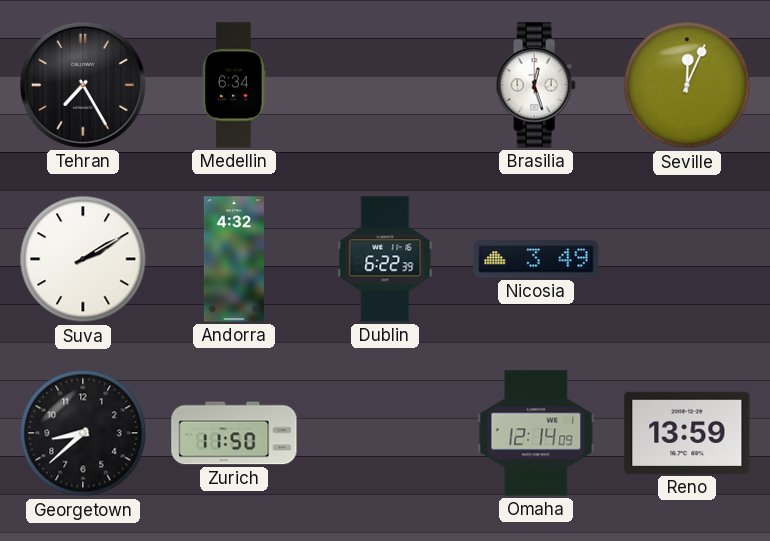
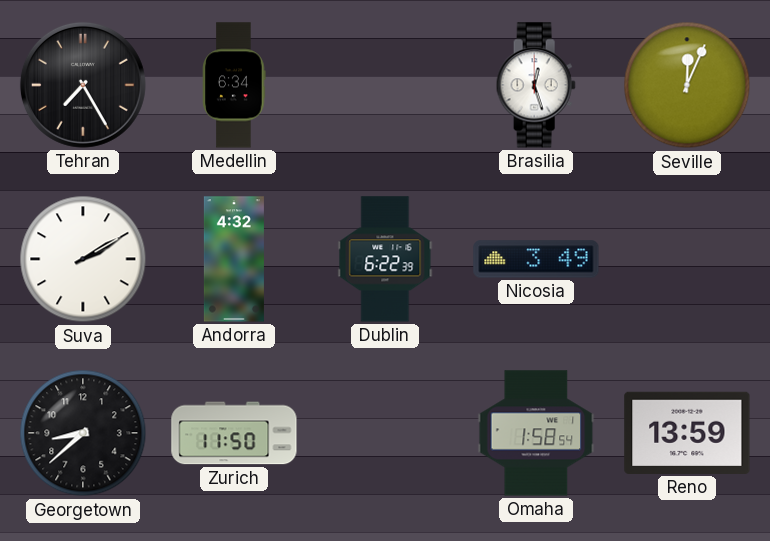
Omaha: 12:14 -> 1:58 (536, 433)
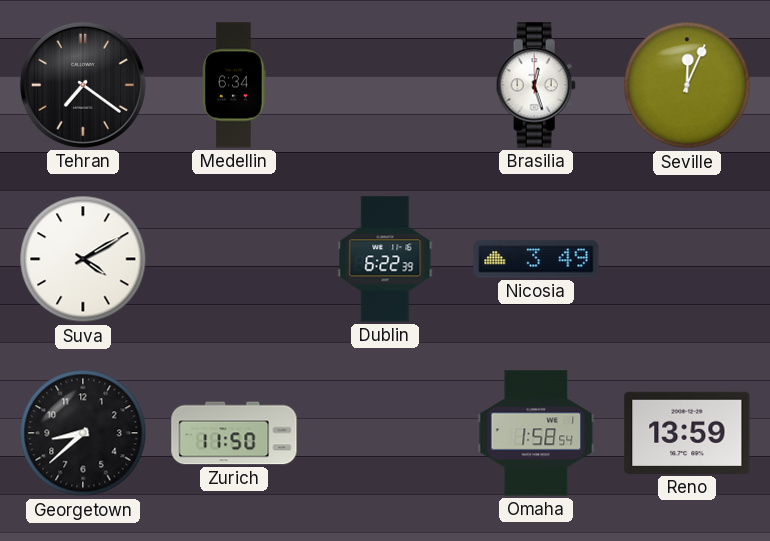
Tehran: 7:25 -> 7:21 (83, 85)
Suva: 2:10 -> 4:10 (83, 259)
Andorra: 4:32 -> none (234, 259)
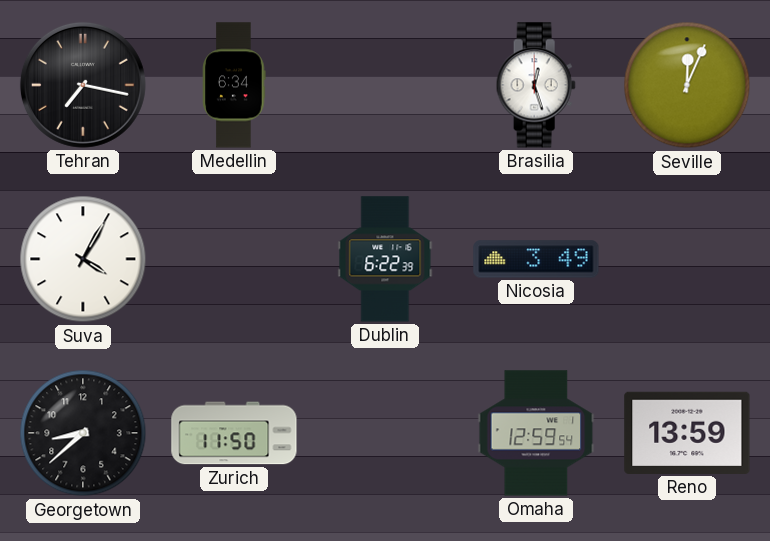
Tehran: 7:21 -> 7:17 (83, 85)
Suva: 4:10 -> 4:05 (83, 259)
Omaha: 1:58 -> 12:59 (536, 433)
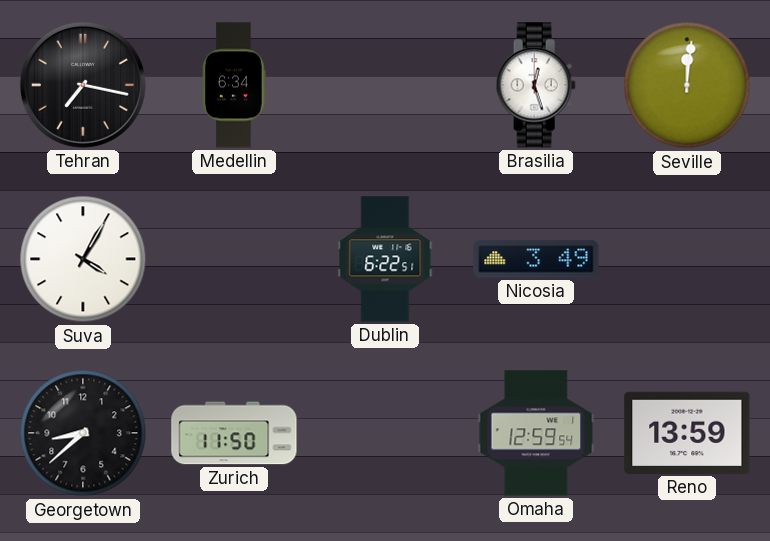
Seville: 12:04 -> 12:01 (687, 85)
Dublin: 6:22:39 -> 6:22:51 (385, 259)
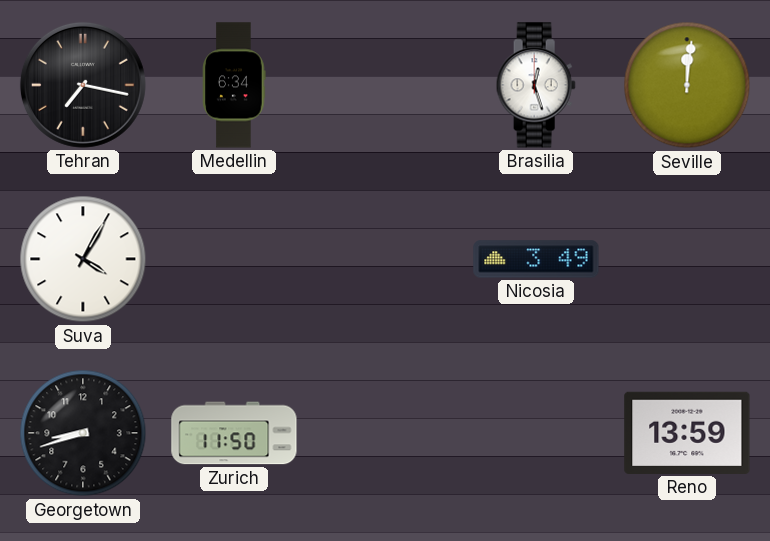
Dublin: 6:22 -> none (385, 259)
Georgetown: 8:38 -> 8:42 (83, 433)
Omaha: 12:59 -> none (536, 433)
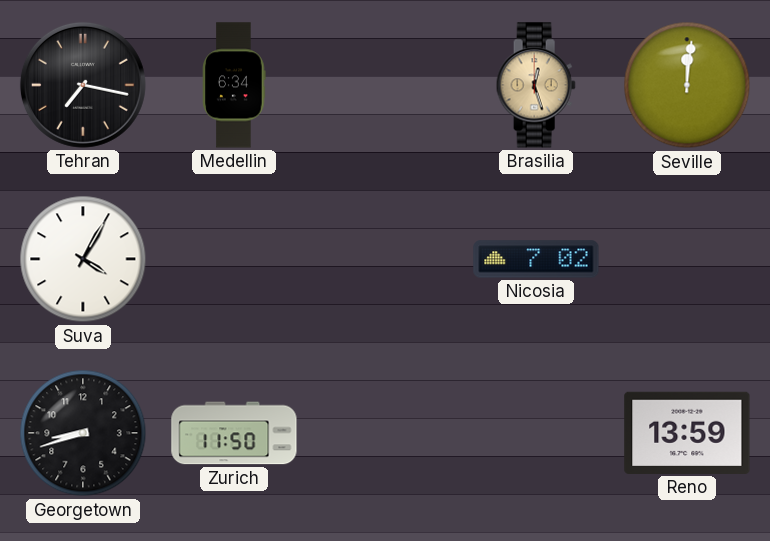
Brasilia dial: white -> champagne (536, 85)
Nicosia: 3:49 -> 7:02 (536, 259)
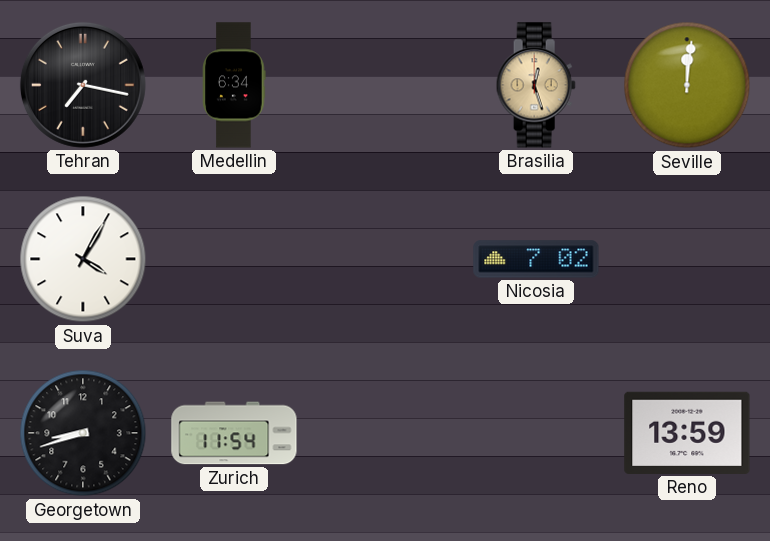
Zurich: 11:50 -> 11:54 (234, 433)
